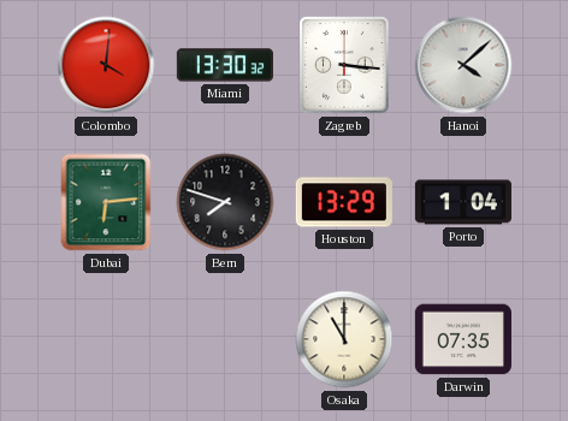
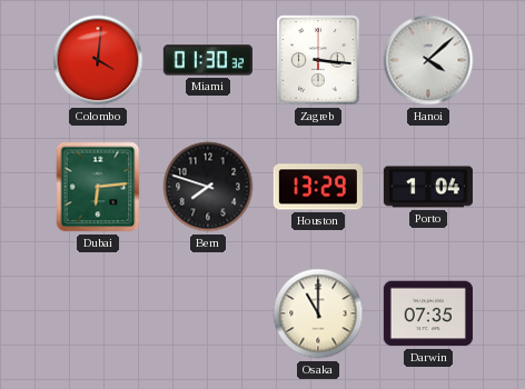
Miami: 13:30 -> 01:30 (208, 60)
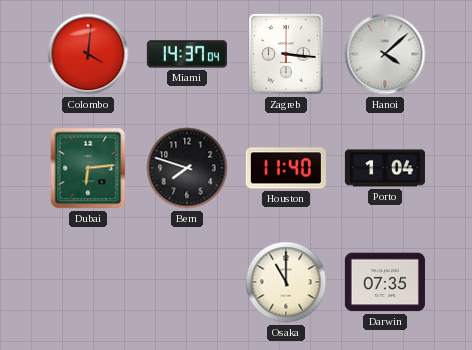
Miami: 01:30 -> 14:37 (187, 54)
Houston: 13:29 -> 11:40 (286, 168)
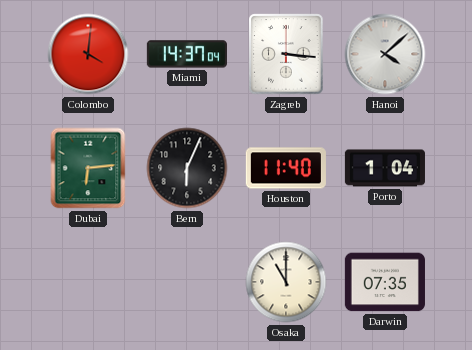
Bern: 7:48 -> 6:04 (187, 168)
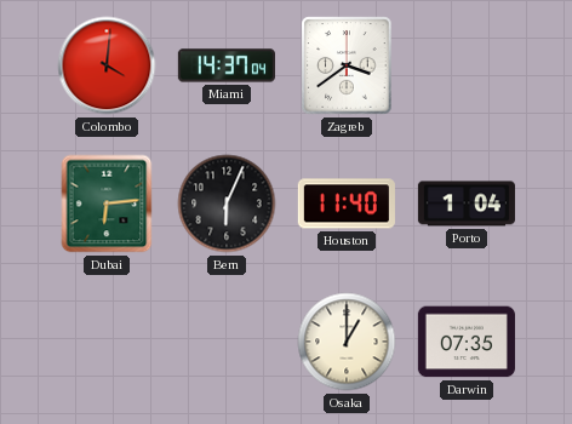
Zagreb: 3:16 -> 3:39 (347, 65)
Hanoi: 4:08 -> none (385, 54)
Osaka: 11:00 -> 1:00 (347, 342)
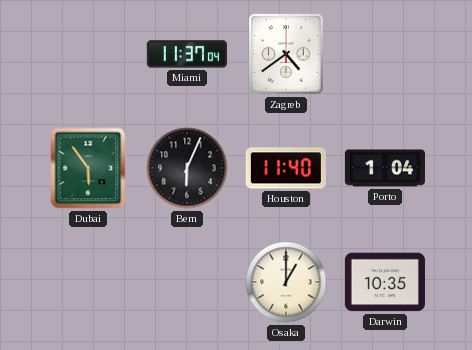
Colombo: 4:01 -> none (107, 65)
Miami: 14:37 -> 11:37 (187, 54)
Zagreb: 3:39 -> 4:39 (286, 54)
Dubai: 6:14 -> 5:54 (88, 168)
Darwin: 07:35 -> 10:35 (385, 282)
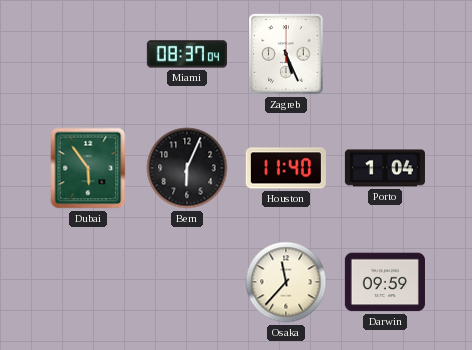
Miami: 11:37 -> 08:37 (187, 54)
Zagreb: 4:39 -> 5:26 (286, 54)
Osaka: 1:00 -> 11:37 (286, 282)
Darwin: 10:35 -> 09:59 (385, 282)
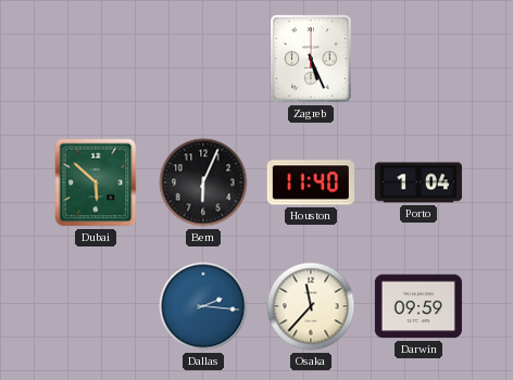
Miami: 08:37 -> none (187, 54)
Dubai: 5:54 -> 5:52 (96, 182)
Dallas: none -> 2:16 (203, 306)
